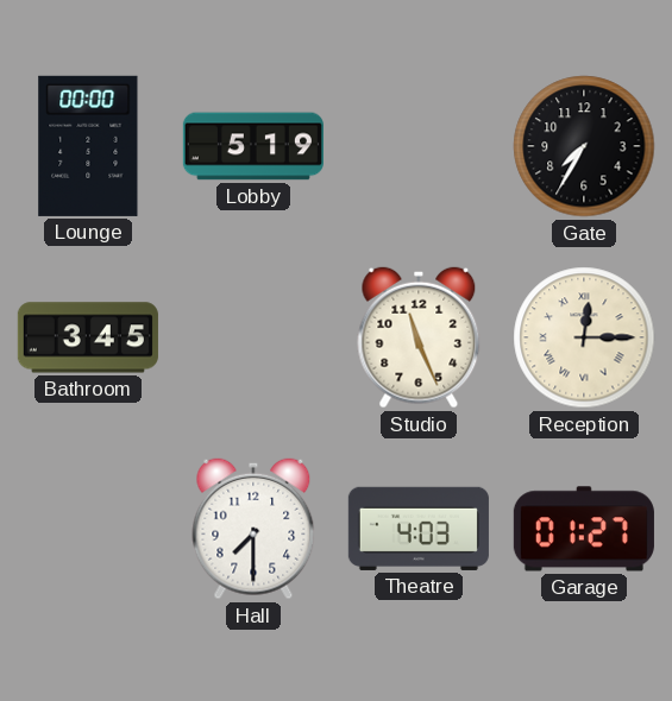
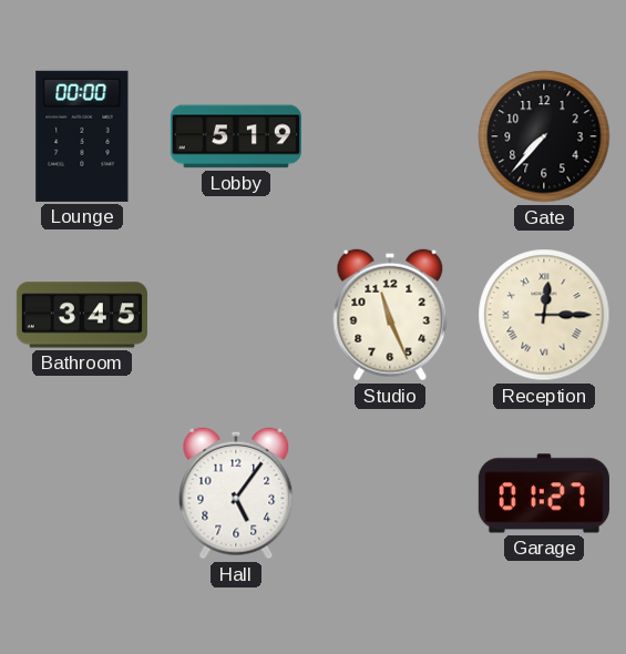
Gate: 7:35 -> 7:37 (544, 136)
Hall: 7:30 -> 5:06 (236, 493)
Theatre: 4:03 -> none (419, 529)
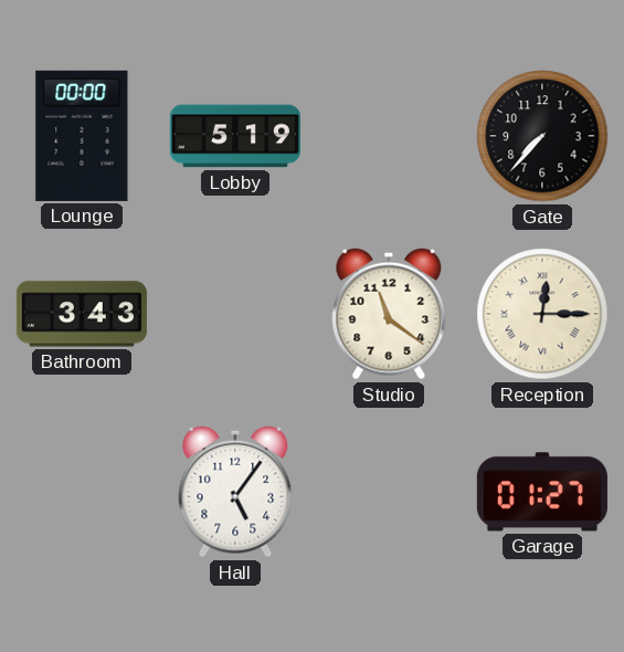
Bathroom: 3:45 -> 3:43 (82, 314)
Studio: 11:26 -> 11:21 (389, 314)
